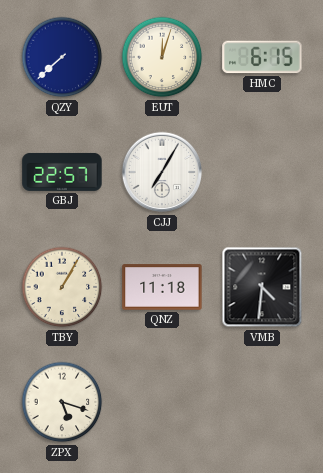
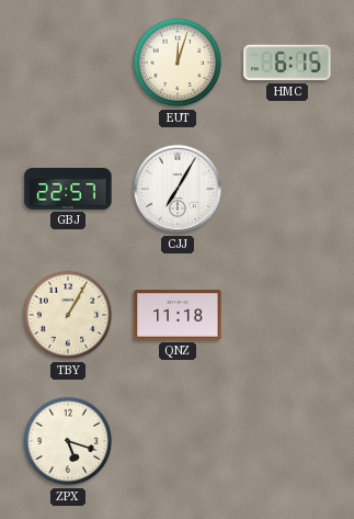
QZY: 7:38 -> none (62, 57)
VMB: 4:31 -> none (262, 287)
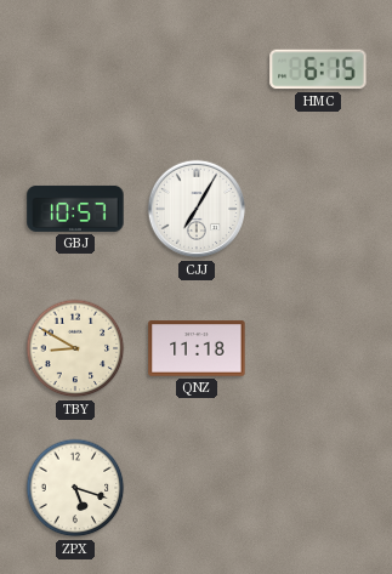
EUT: 12:03 -> none (178, 63)
GBJ: 22:57 -> 10:57 (75, 209)
TBY: 1:05 -> 8:50 (75, 348)
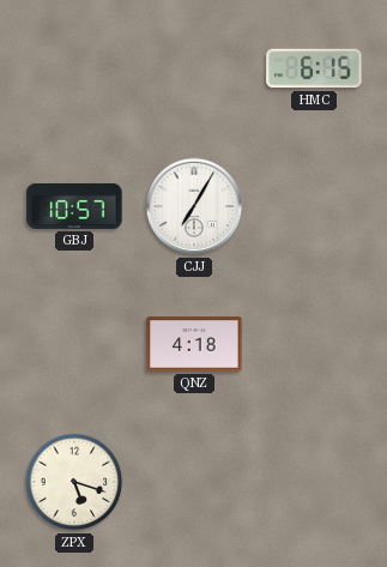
TBY: 8:50 -> none (75, 348)
QNZ: 11:18 -> 4:18 (194, 344)
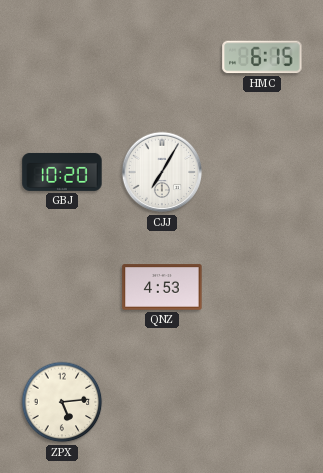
GBJ: 10:57 -> 10:20 (62, 172)
QNZ: 4:18 -> 4:53 (162, 287)
ZPX: 5:18 -> 5:14 (62, 402)
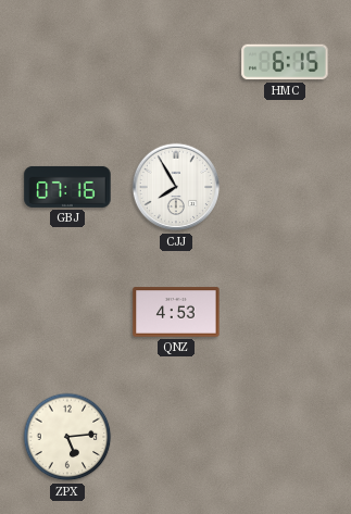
GBJ: 10:20 -> 07:16 (67, 187)
CJJ: 7:05 -> 7:55 (176, 187)
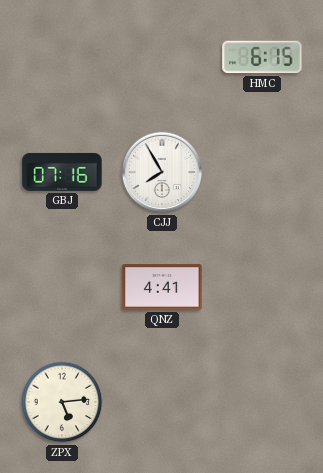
QNZ: 4:53 -> 4:41 (162, 287)
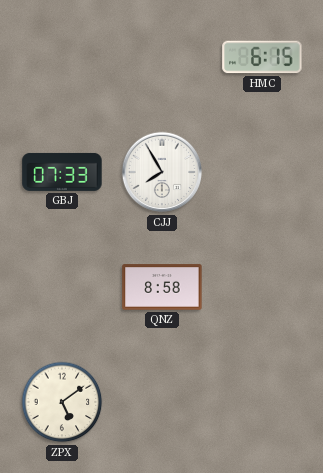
GBJ: 07:16 -> 07:33 (62, 172)
QNZ: 4:41 -> 8:58 (162, 287)
ZPX: 5:14 -> 5:09 (62, 402)
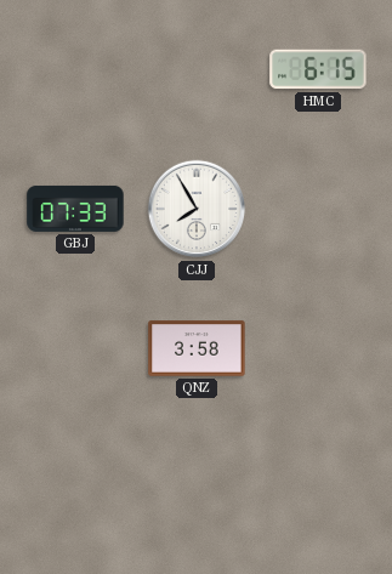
QNZ: 8:58 -> 3:58 (197, 348)
ZPX: 5:09 -> none (62, 402)
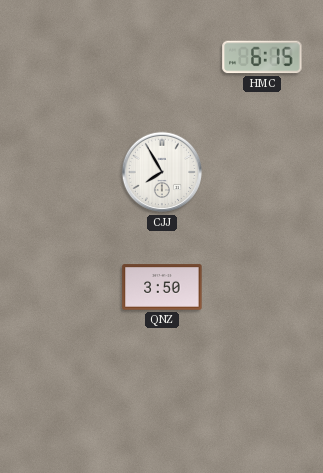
GBJ: 07:33 -> none (75, 209)
QNZ: 3:58 -> 3:50 (162, 287)
